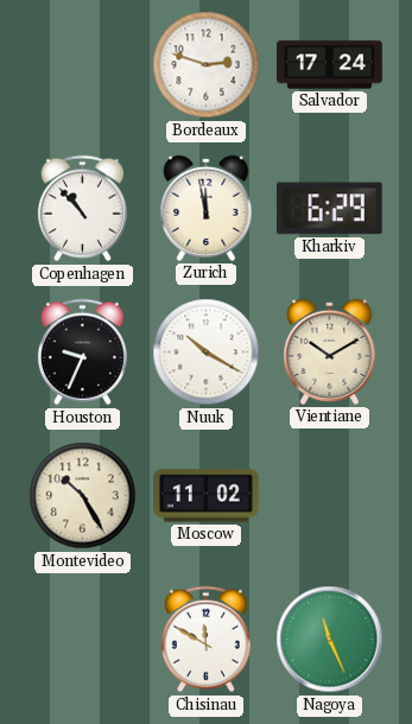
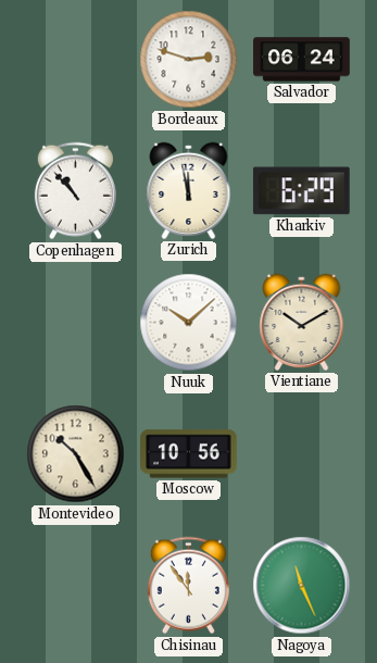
Salvador: 17:24 -> 06:24 (302, 60)
Houston: 9:34 -> none (82, 353)
Nuuk: 10:20 -> 10:08 (189, 323)
Moscow: 11:02 -> 10:56 (189, 454)
Chisinau: 11:50 -> 11:54 (188, 586)
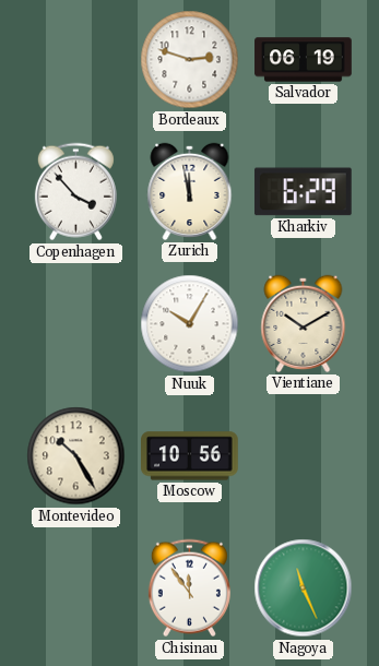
Salvador: 06:24 -> 06:19 (304, 60)
Copenhagen: 10:53 -> 3:53 (75, 192)
Nuuk: 10:08 -> 10:05 (190, 324)
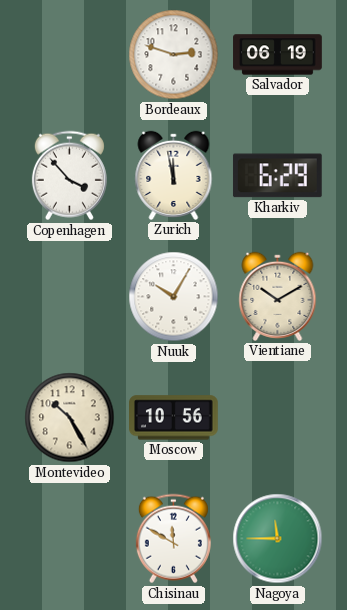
Chisinau: 11:54 -> 11:50 (173, 539)
Nagoya: 11:26 -> 11:45 (278, 539)
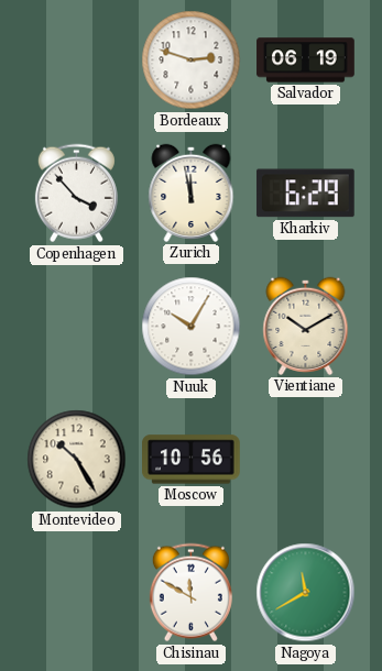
Nagoya: 11:45 -> 11:40 (306, 593)
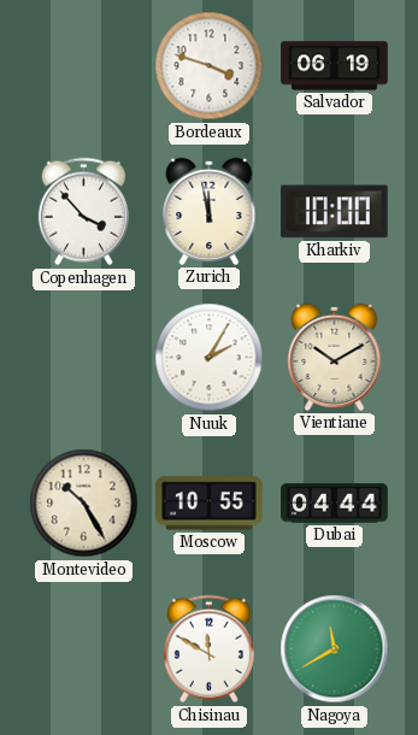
Bordeaux: 2:48 -> 3:48 (210, 66)
Kharkiv: 6:29 -> 10:00 (334, 212)
Nuuk: 10:05 -> 2:05 (210, 358)
Moscow: 10:56 -> 10:55 (210, 504)
Dubai: none -> 04:44 (335, 504)
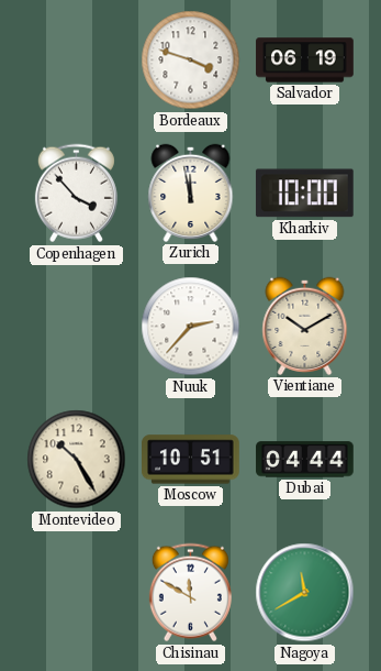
Nuuk: 2:05 -> 2:37 (191, 327)
Moscow: 10:55 -> 10:51 (191, 460)
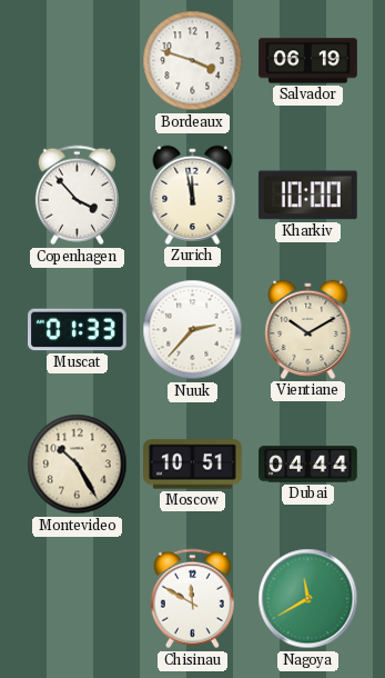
Muscat: none -> 01:33 (78, 330)
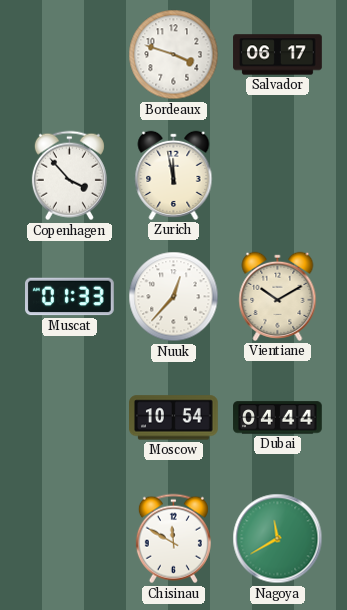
Salvador: 06:19 -> 06:17 (278, 55)
Kharkiv: 10:00 -> none (307, 196)
Nuuk: 2:37 -> 12:37 (174, 297)
Montevideo: 10:25 -> none (78, 465)
Moscow: 10:51 -> 10:54 (174, 418)
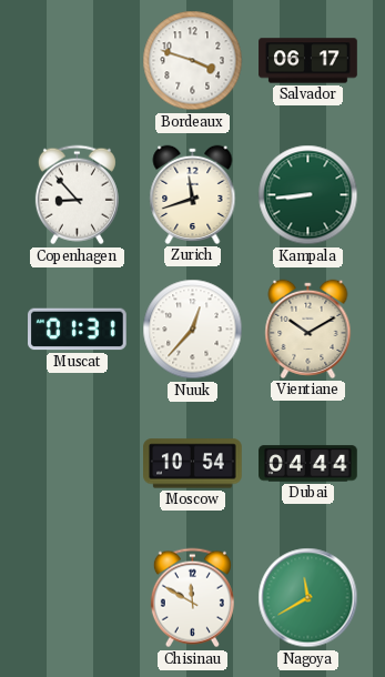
Copenhagen: 3:53 -> 8:53 (77, 195)
Zurich: 11:58 -> 11:42 (193, 194)
Kampala: none -> 8:44 (308, 195)
Muscat: 01:33 -> 01:31 (78, 330)
